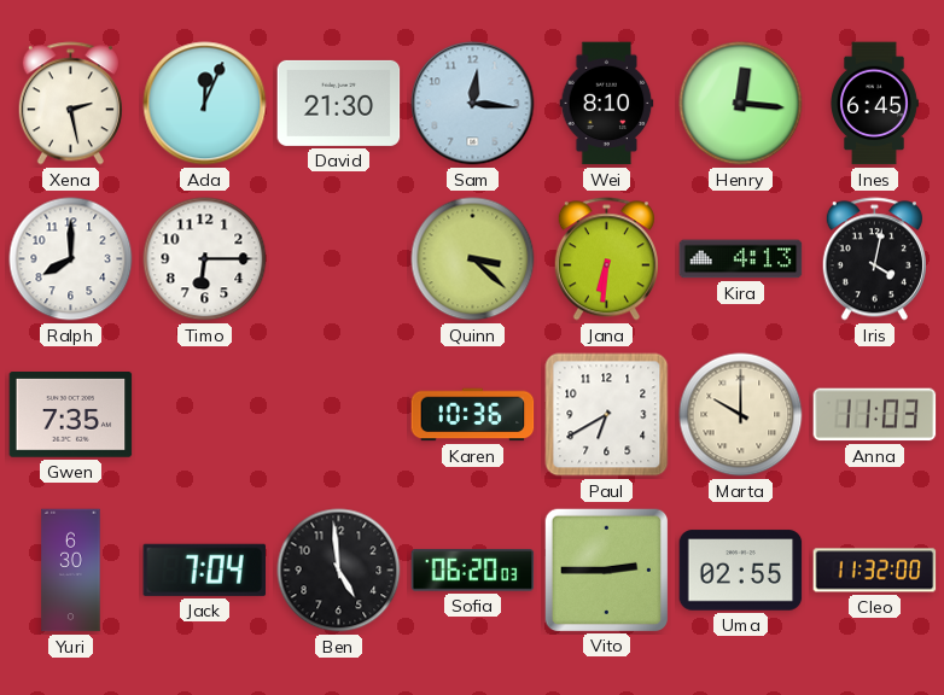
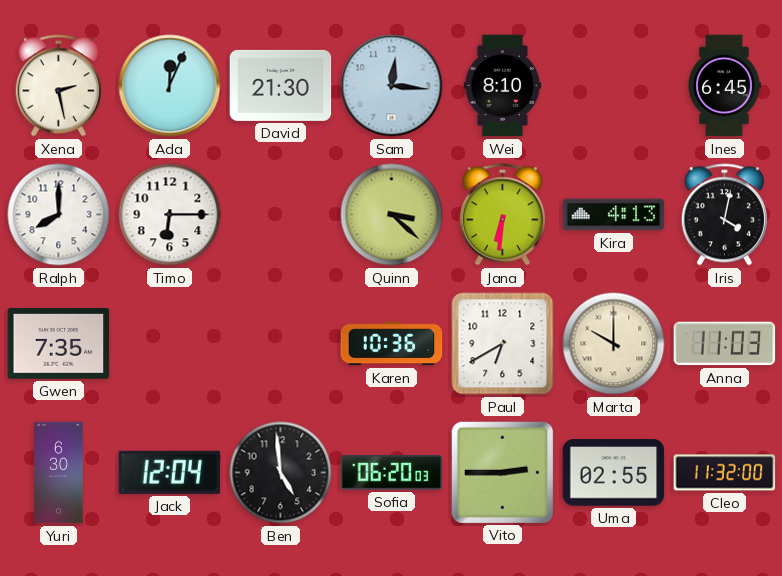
Henry: 12:16 -> none (741, 104)
Jack: 7:04 -> 12:04 (170, 472)
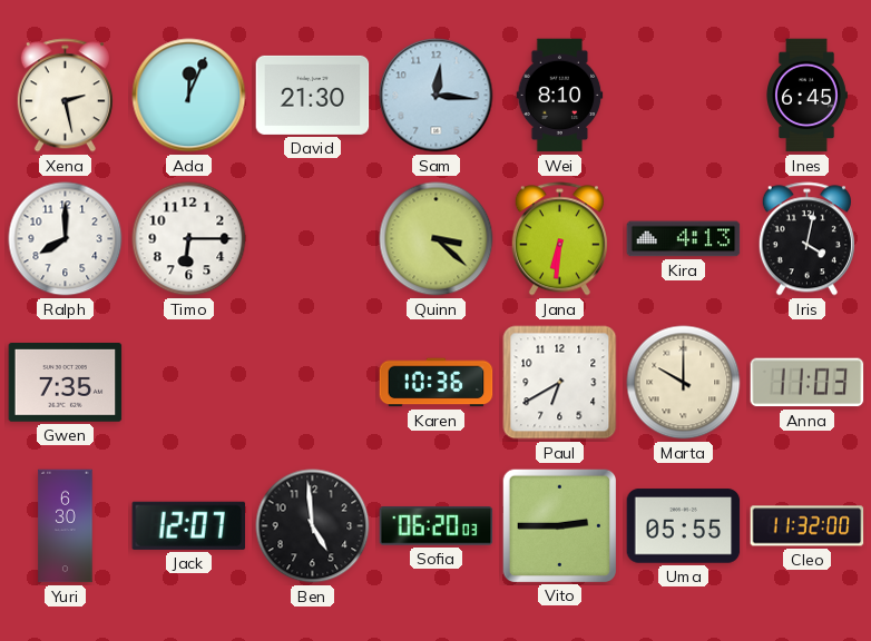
Jack: 12:04 -> 12:07 (189, 525)
Uma: 02:55 -> 05:55 (684, 526)
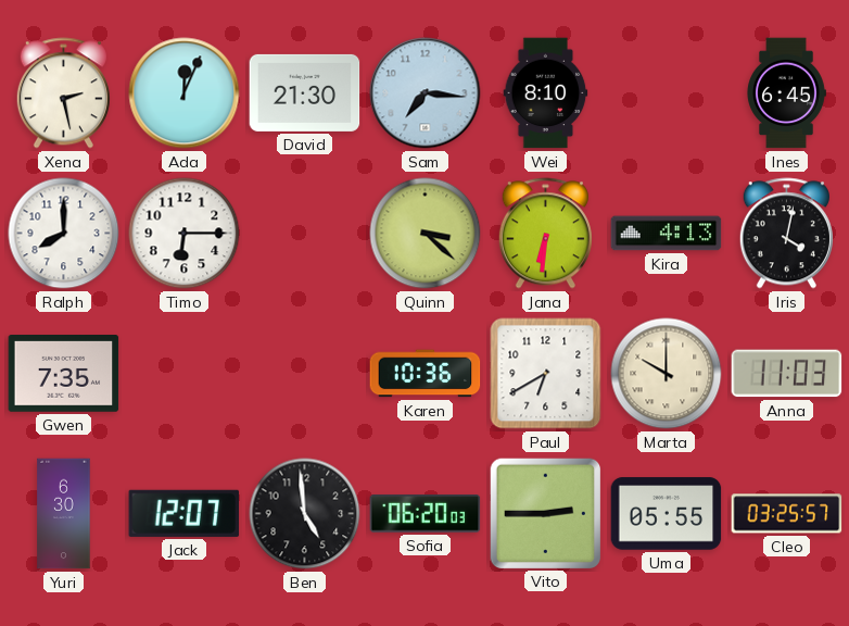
Sam: 12:16 -> 7:16 (426, 93)
Cleo: 11:32 -> 03:25 (787, 514)
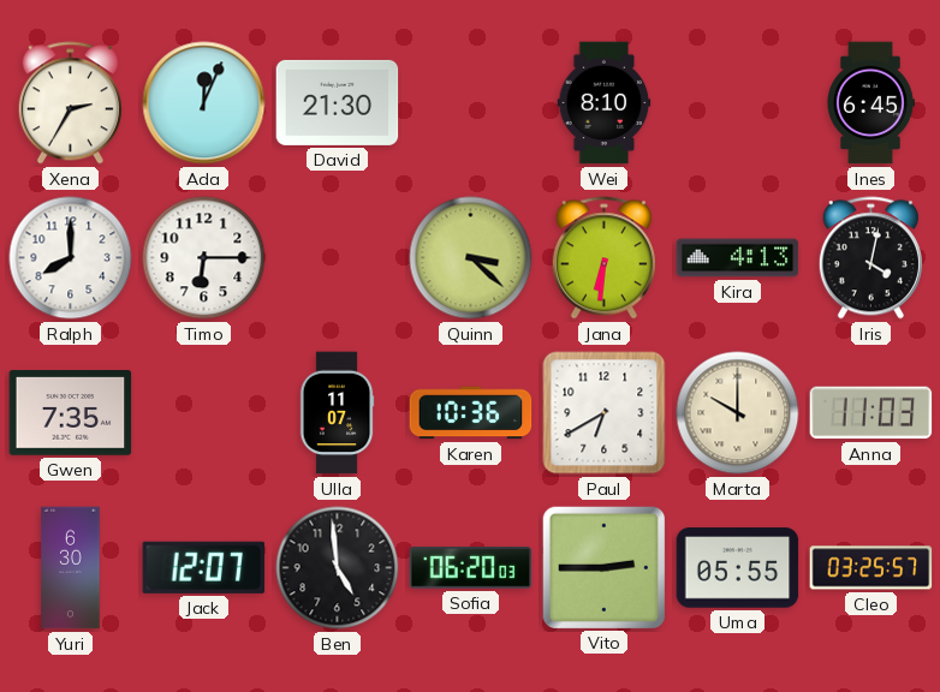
Xena: 2:28 -> 2:35 (70, 103)
Sam: 7:16 -> none (426, 93)
Ulla: none -> 11:07 (337, 413)
